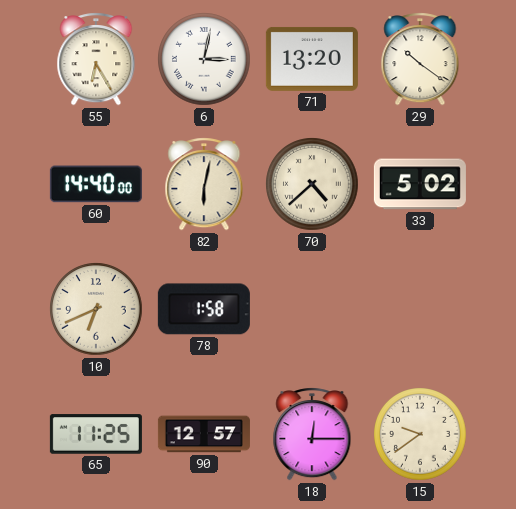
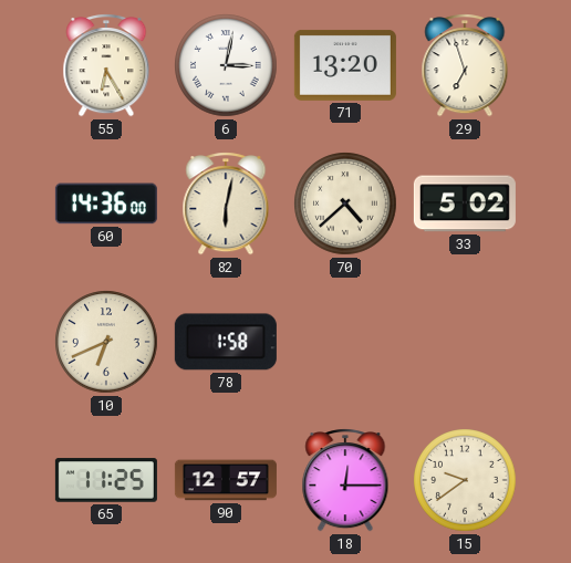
29: 10:21 -> 6:57 (465, 65)
60: 14:40 -> 14:36 (106, 204)
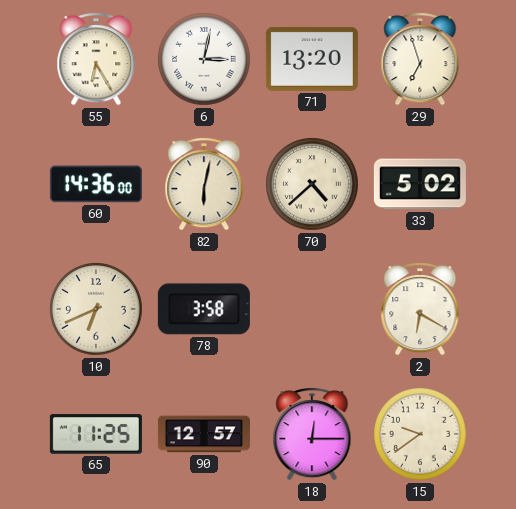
78: 1:58 -> 3:58 (204, 309)
2: none -> 6:20 (420, 309)
